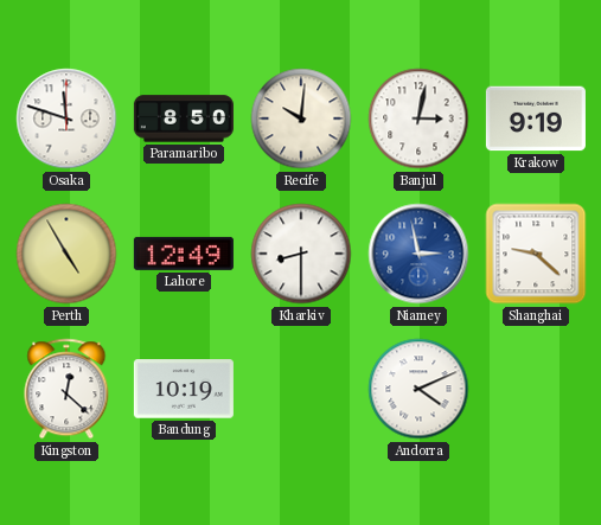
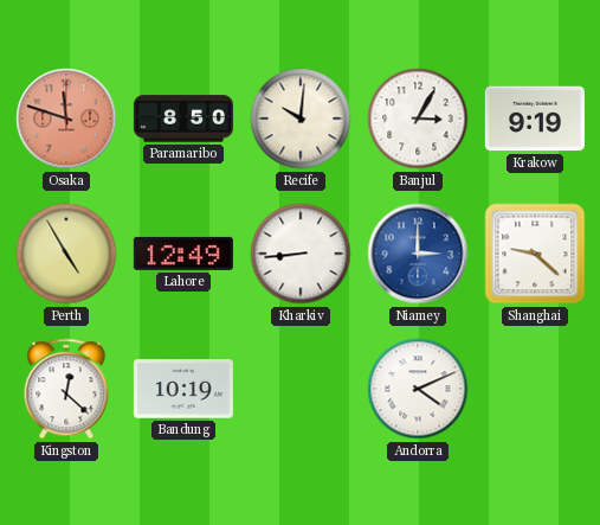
Osaka dial: white -> salmon (66, 119)
Banjul: 3:02 -> 3:05 (418, 119)
Kharkiv: 8:30 -> 8:44 (301, 254)
Niamey: 2:58 -> 3:00 (418, 254)
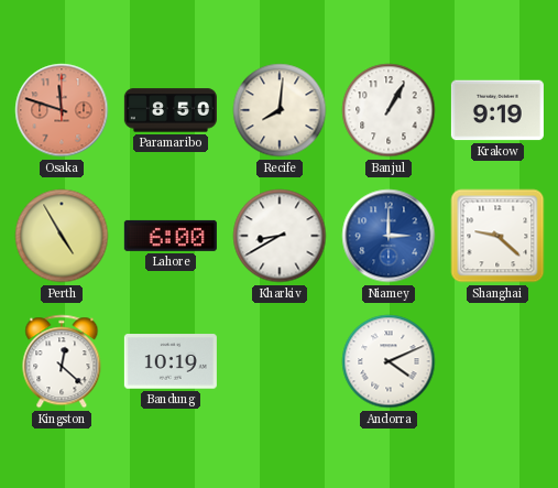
Recife: 10:01 -> 8:01 (280, 110)
Banjul: 3:05 -> 1:05 (389, 110)
Lahore: 12:49 -> 6:00 (171, 236)
Kharkiv: 8:44 -> 8:40 (280, 236)
